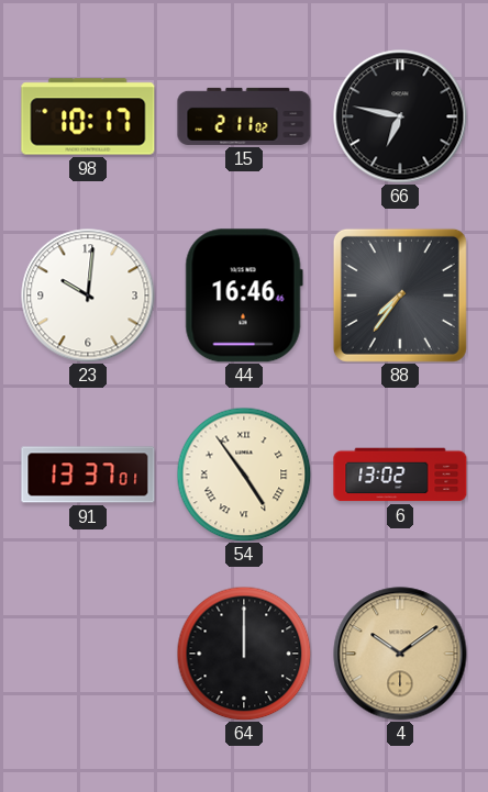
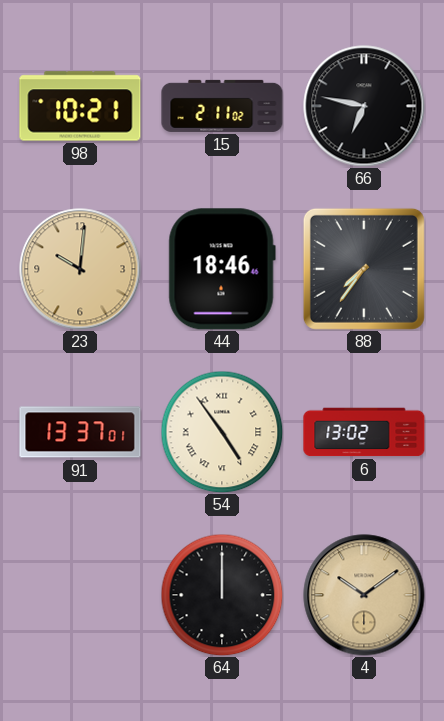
98: 10:17 -> 10:21 (80, 106)
23 dial: white -> champagne (80, 269)
44: 16:46 -> 18:46 (222, 269)
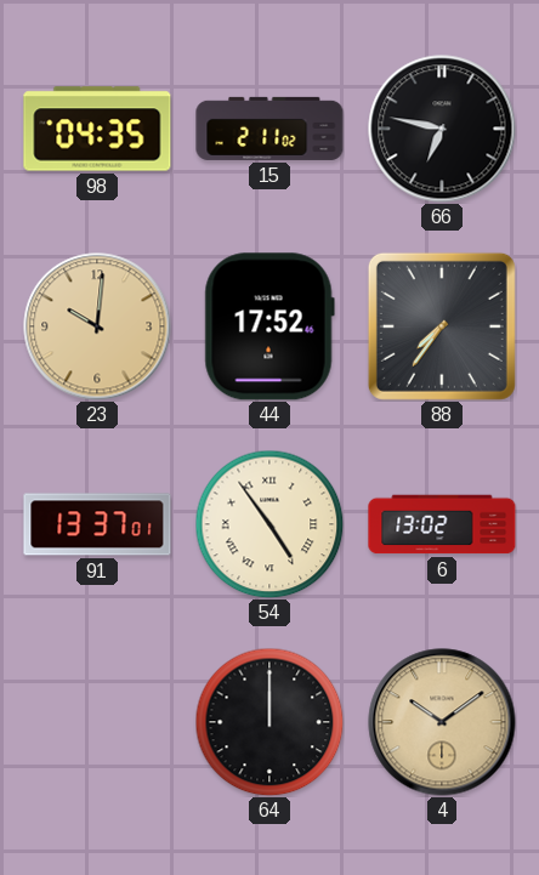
98: 10:21 -> 04:35 (97, 129)
44: 18:46 -> 17:52 (269, 326)
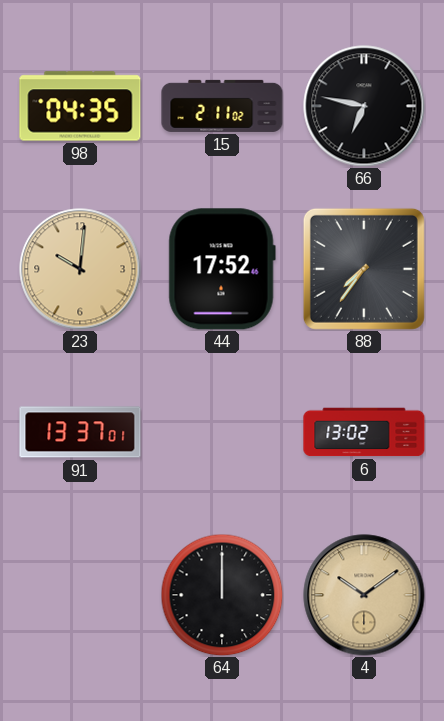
54: 4:54 -> none (269, 524)
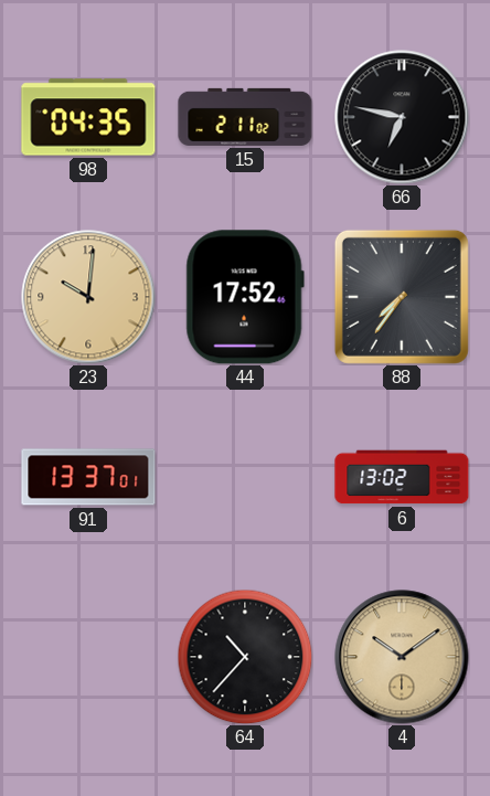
64: 12:00 -> 10:37 (245, 657)
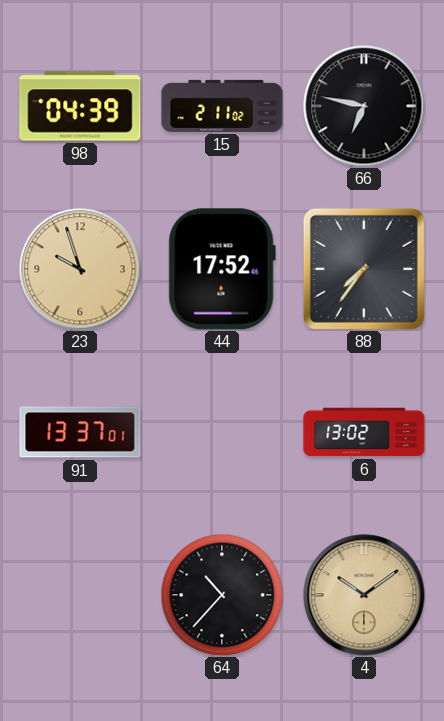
98: 04:35 -> 04:39 (80, 106)
23: 10:01 -> 9:57 (80, 269)
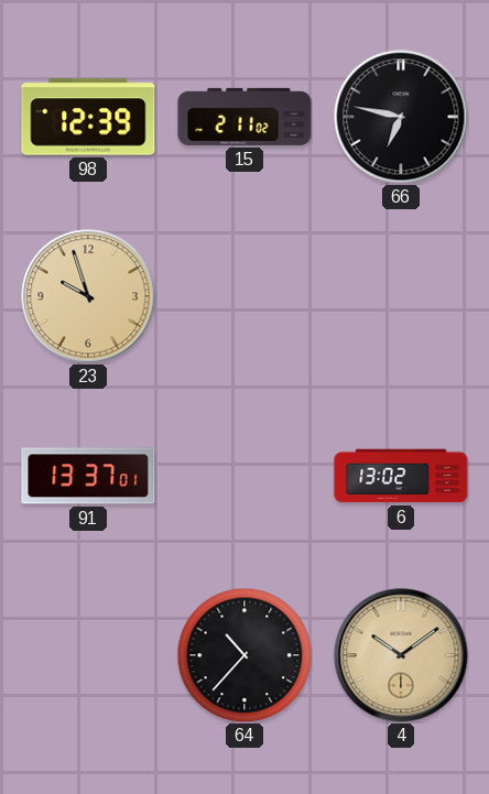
98: 04:39 -> 12:39 (88, 117)
44: 17:52 -> none (222, 269)
88: 7:36 -> none (364, 269)
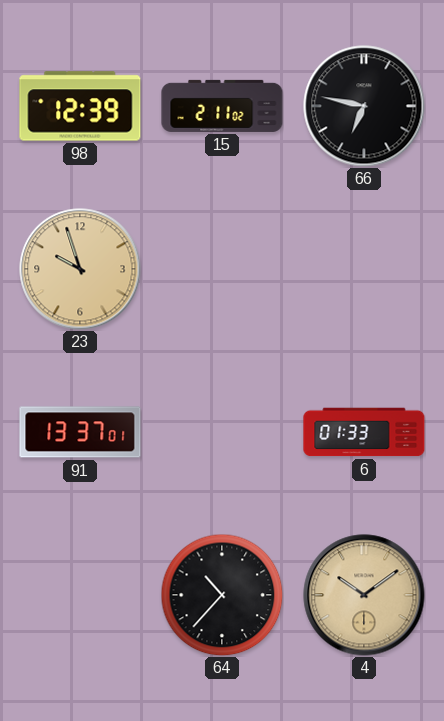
6: 13:02 -> 01:33 (364, 432)
